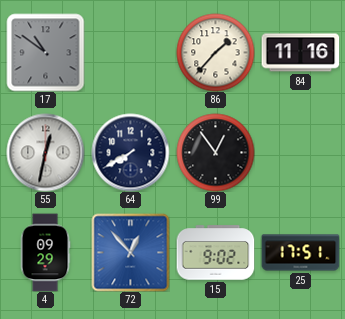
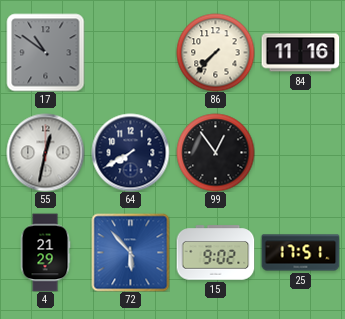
86: 1:37 -> 7:37 (215, 52)
4: 09:29 -> 21:29 (45, 252)
72: 12:53 -> 5:53 (130, 252)
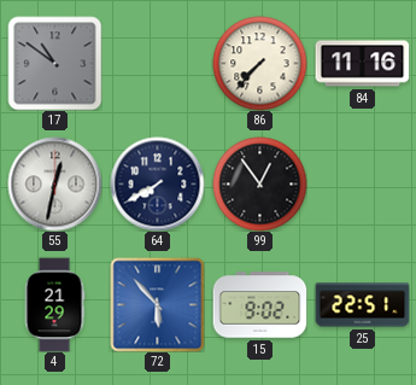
25: 17:51 -> 22:51 (362, 305)
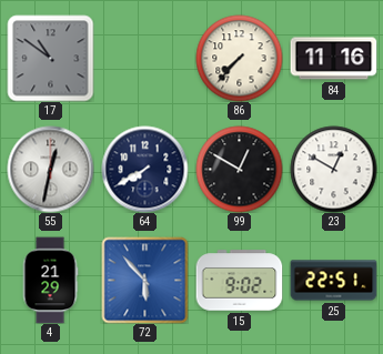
99: 12:54 -> 12:50 (239, 169)
23: none -> 12:50 (333, 169)
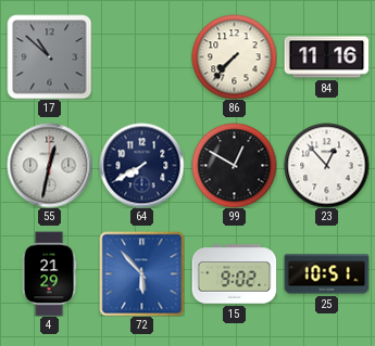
17: 10:51 -> 10:52 (49, 56)
23: 12:50 -> 12:53 (326, 165)
25: 22:51 -> 10:51 (326, 274)
